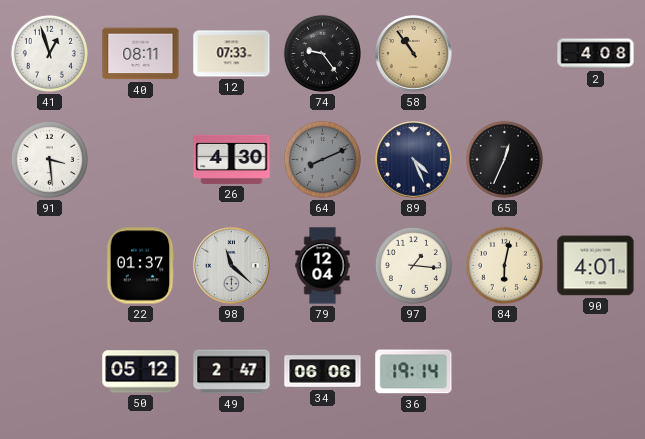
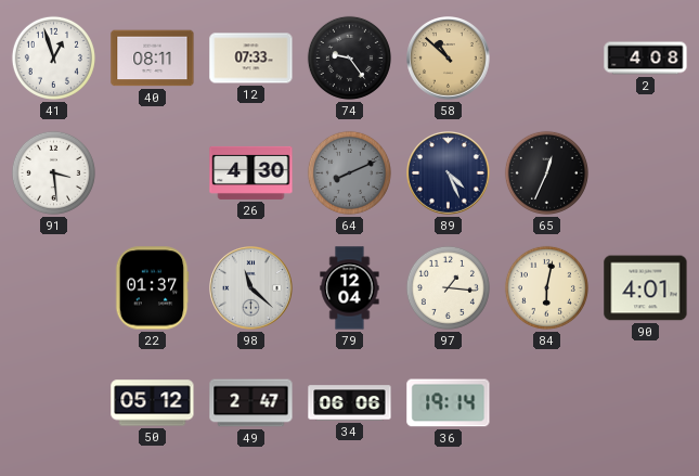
58: 10:54 -> 10:52 (449, 59)
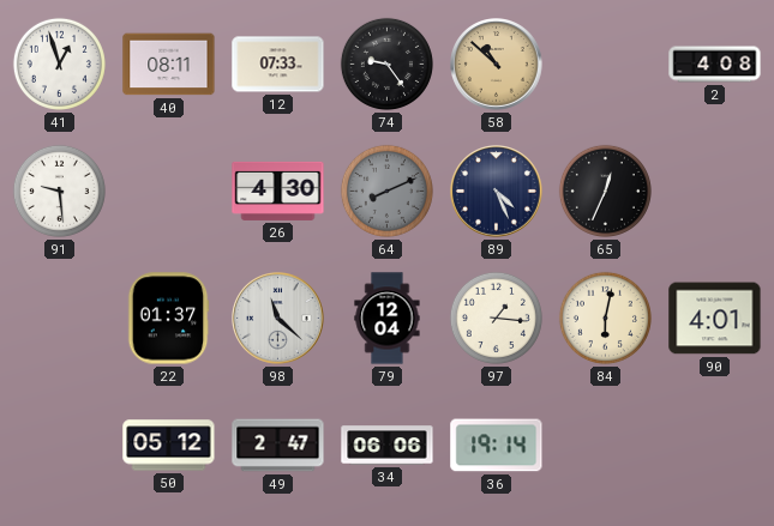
91: 3:29 -> 9:29 (59, 191)
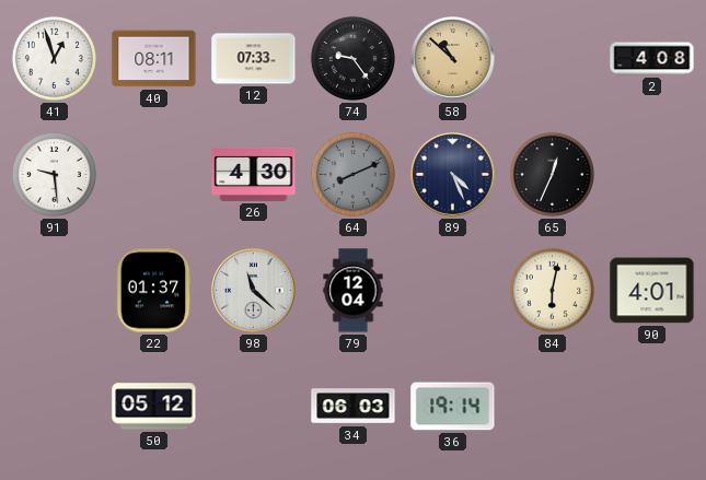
97: 1:16 -> none (496, 318)
49: 2:47 -> none (278, 446)
34: 06:06 -> 06:03 (354, 407)
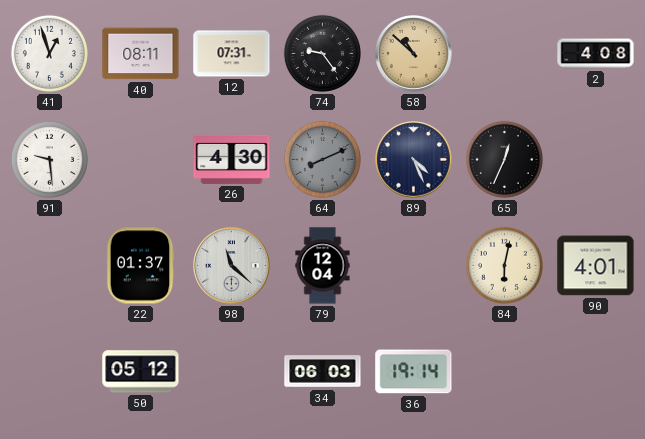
12: 07:33 -> 07:31 (232, 54)
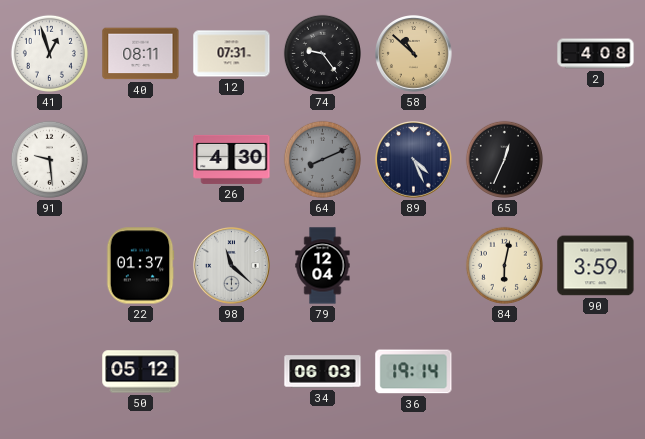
90: 4:01 -> 3:59 (596, 266)
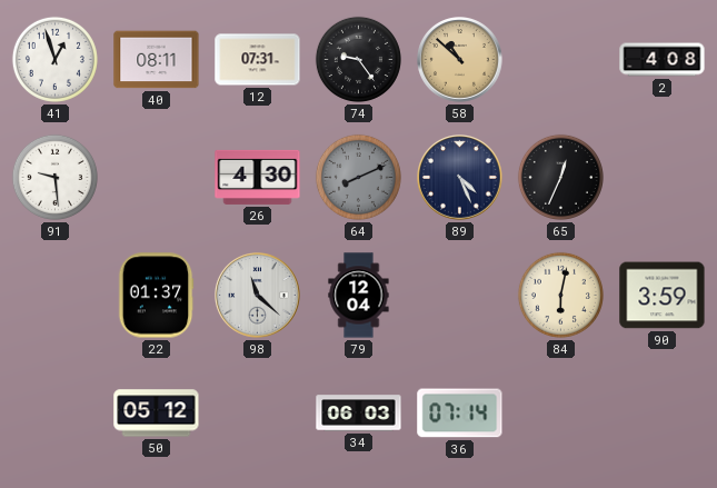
36: 19:14 -> 07:14 (460, 414)
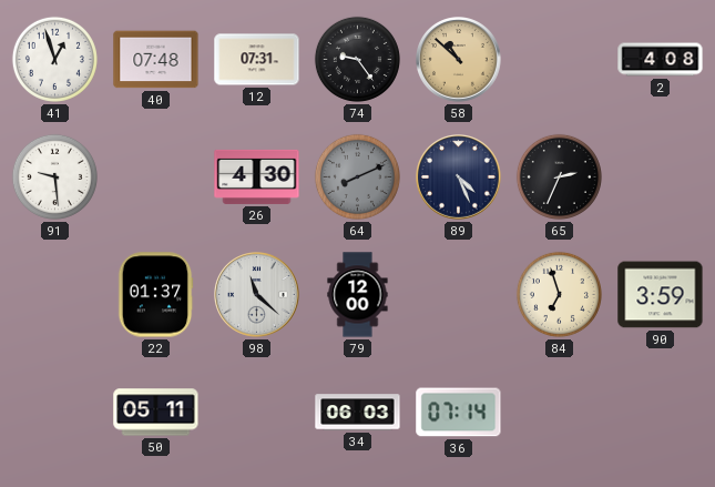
40: 08:11 -> 07:48 (156, 60)
65: 12:34 -> 2:34 (559, 176)
79: 12:04 -> 12:00 (358, 295)
84: 6:02 -> 6:57 (559, 294)
50: 05:12 -> 05:11 (156, 413)
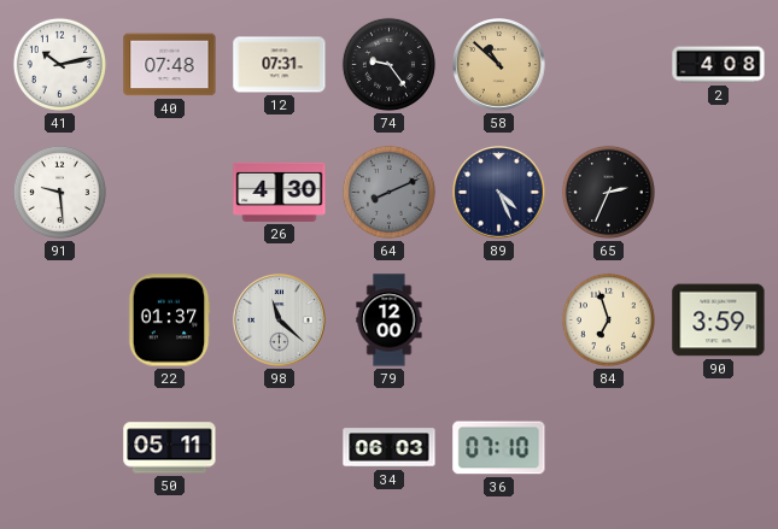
41: 12:57 -> 10:13 (59, 64)
36: 07:14 -> 07:10 (499, 448)
